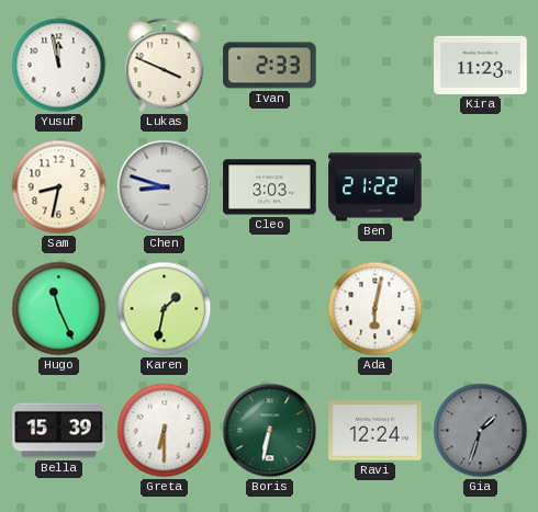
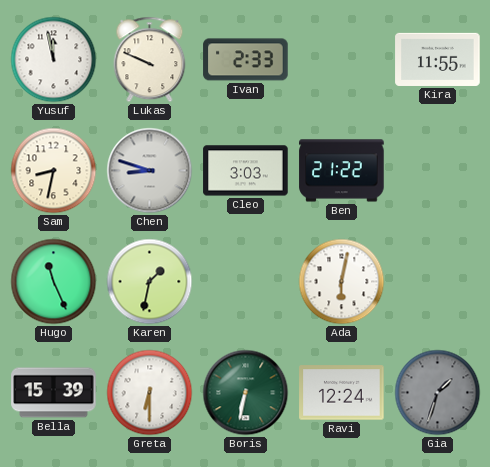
Lukas: 3:49 -> 9:49 (150, 60)
Kira: 11:23 -> 11:55 (438, 59)
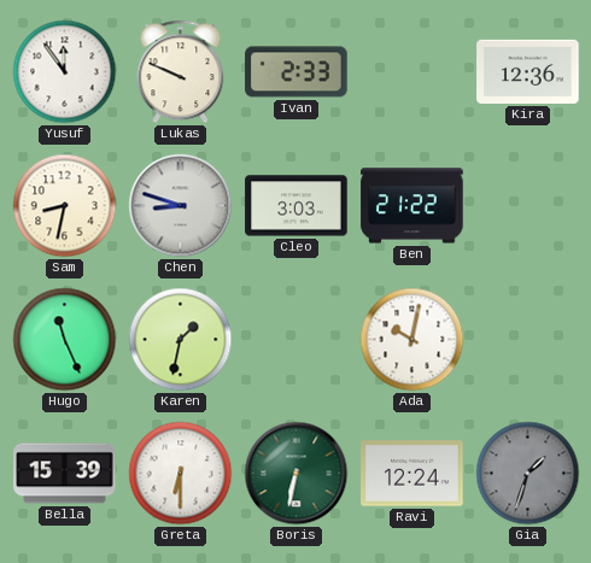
Yusuf: 11:58 -> 11:54 (65, 72)
Kira: 11:55 -> 12:36 (528, 71)
Ada: 6:02 -> 10:02 (412, 340)
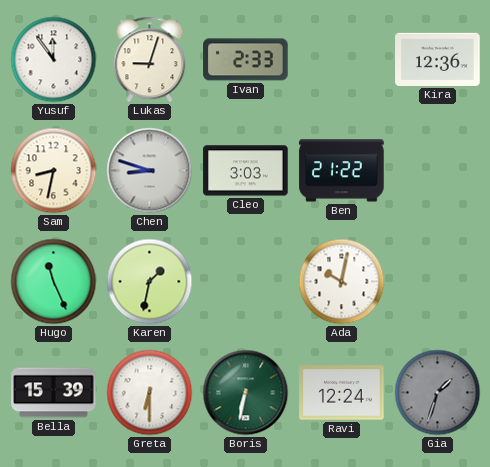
Lukas: 9:49 -> 9:03 (150, 60)
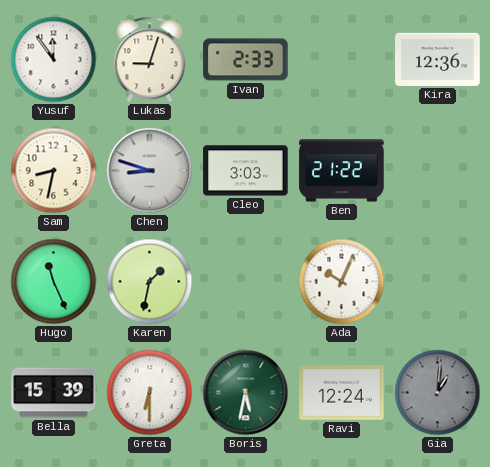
Ada: 10:02 -> 10:04 (342, 282)
Boris: 6:32 -> 5:32 (246, 393)
Gia: 1:33 -> 1:01 (438, 393)
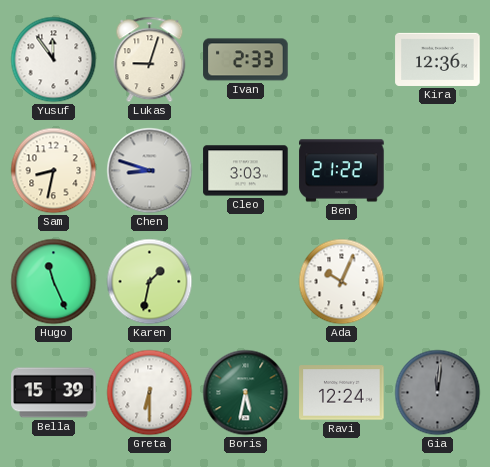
Gia: 1:01 -> 12:01 (438, 393)
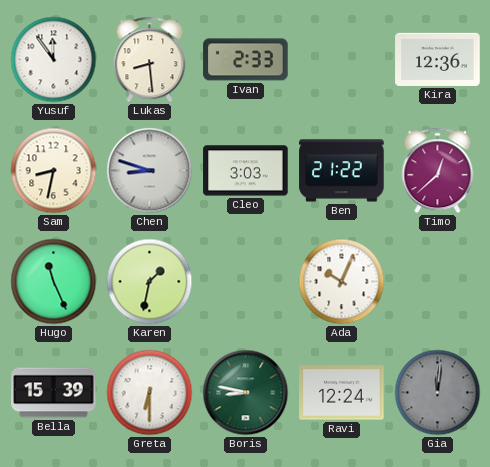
Lukas: 9:03 -> 8:29 (150, 60)
Timo: none -> 12:38 (438, 171)
Boris: 5:32 -> 8:47 (246, 393)
